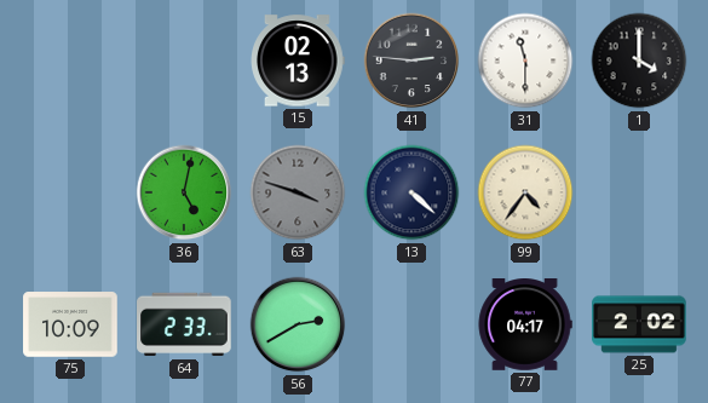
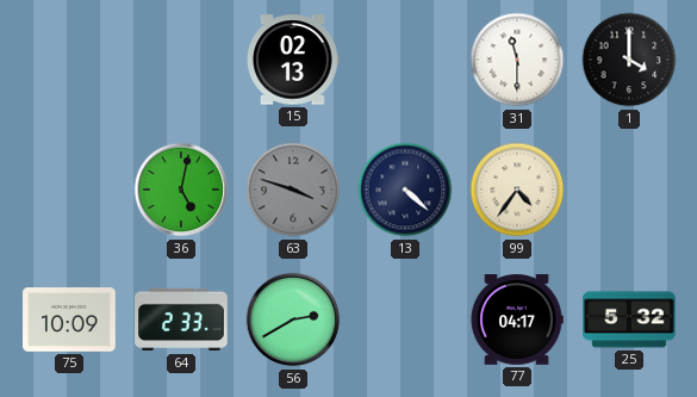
41: 2:46 -> none (411, 61)
25: 2:02 -> 5:32 (629, 320)
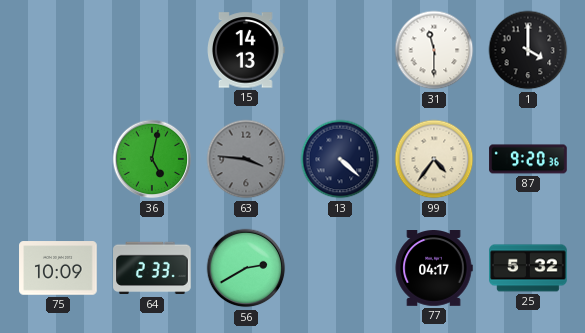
15: 02:13 -> 14:13 (246, 50)
63: 3:48 -> 3:46 (246, 159)
87: none -> 9:20 (528, 159)
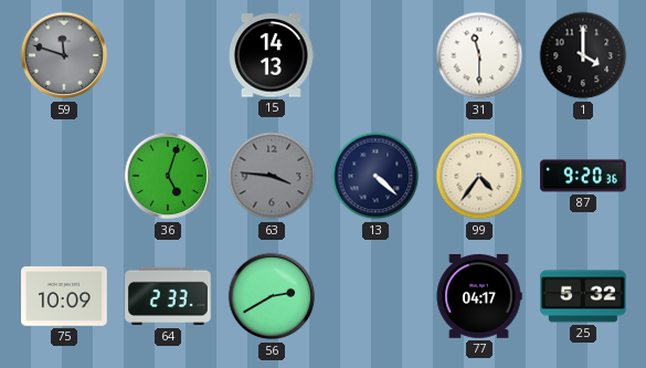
59: none -> 11:48 (64, 55)
36: 5:02 -> 5:03 (168, 176)
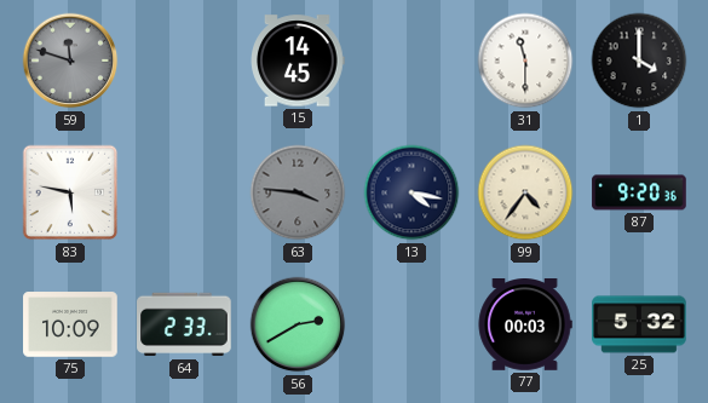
15: 14:13 -> 14:45 (298, 61)
83: none -> 5:47 (70, 192)
36: 5:03 -> none (168, 176)
13: 4:22 -> 4:17 (411, 192)
77: 04:17 -> 00:03 (525, 326)
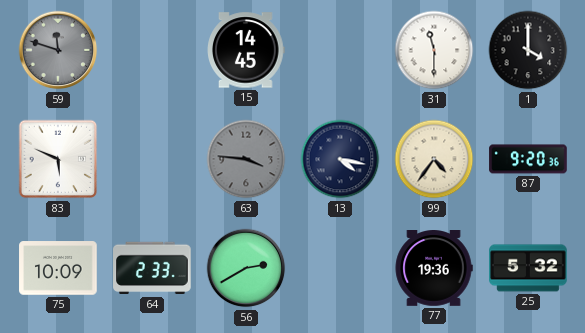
83: 5:47 -> 5:49 (58, 159)
77: 00:03 -> 19:36 (434, 269)
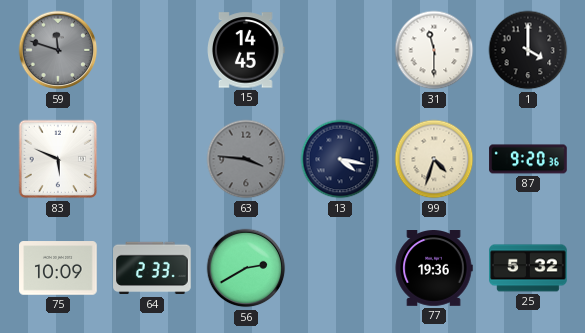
99: 4:36 -> 4:33 (434, 159)
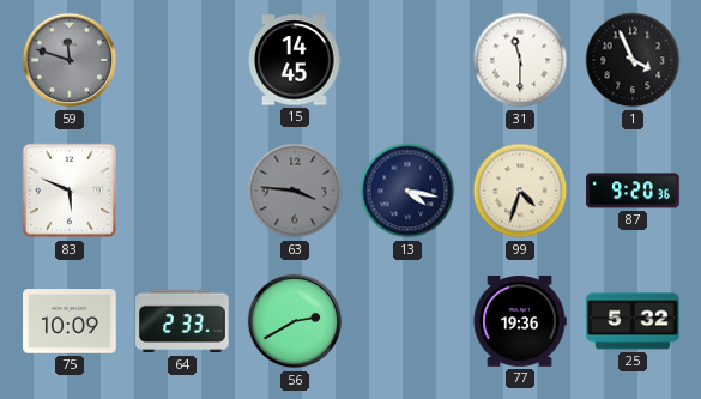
1: 4:00 -> 3:56 (633, 60)
